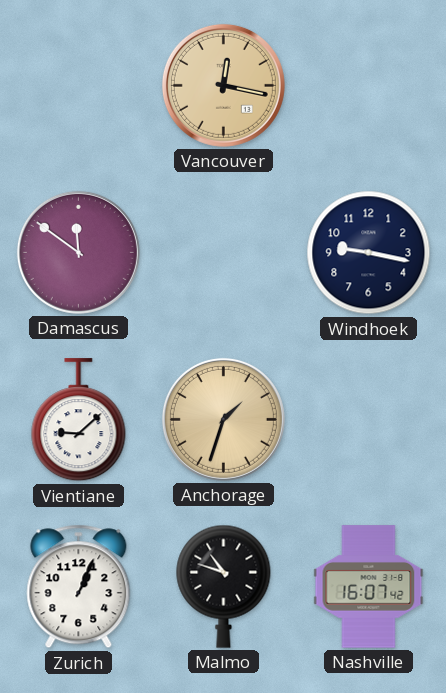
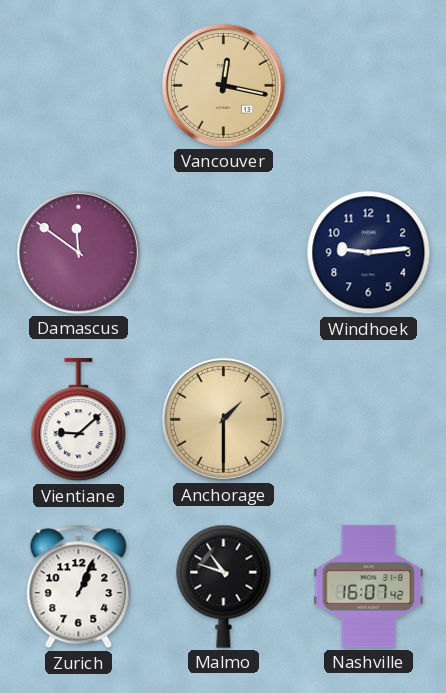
Windhoek: 9:17 -> 9:14 (369, 253)
Anchorage: 1:33 -> 1:30 (223, 419)
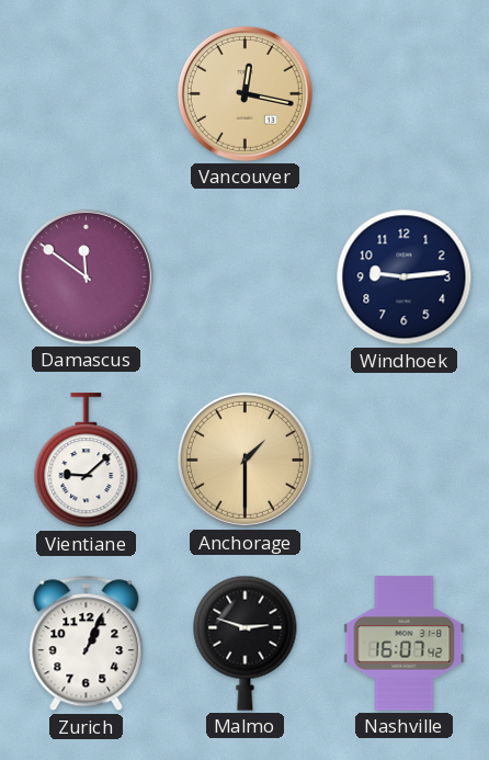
Malmo: 10:48 -> 2:48 (246, 643)
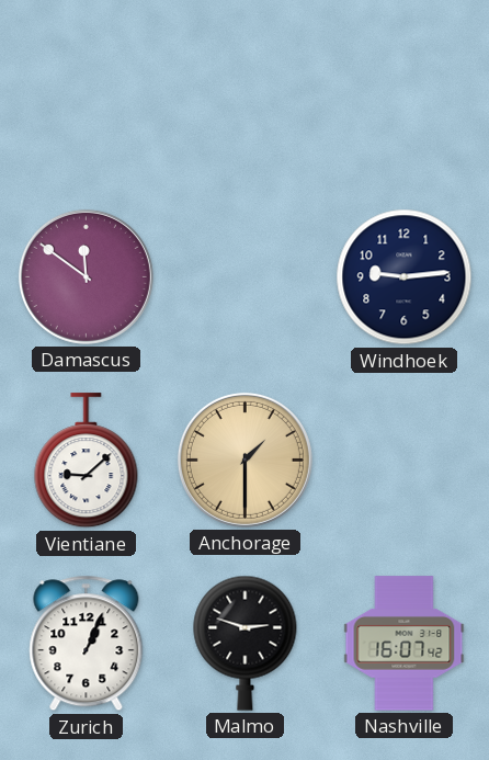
Vancouver: 12:17 -> none (244, 93)
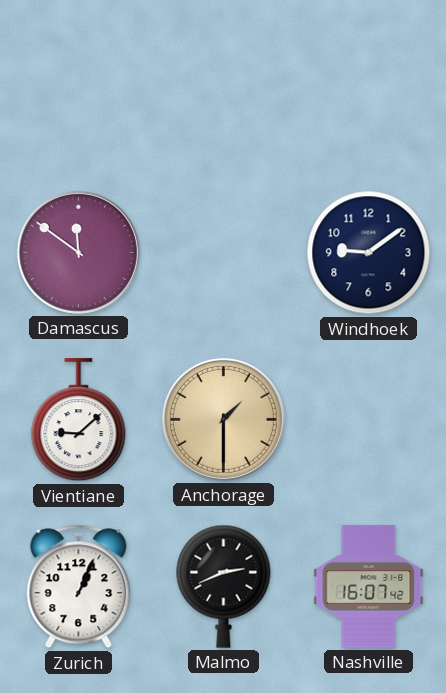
Windhoek: 9:14 -> 9:09 (369, 253)
Malmo: 2:48 -> 2:41 (224, 586)
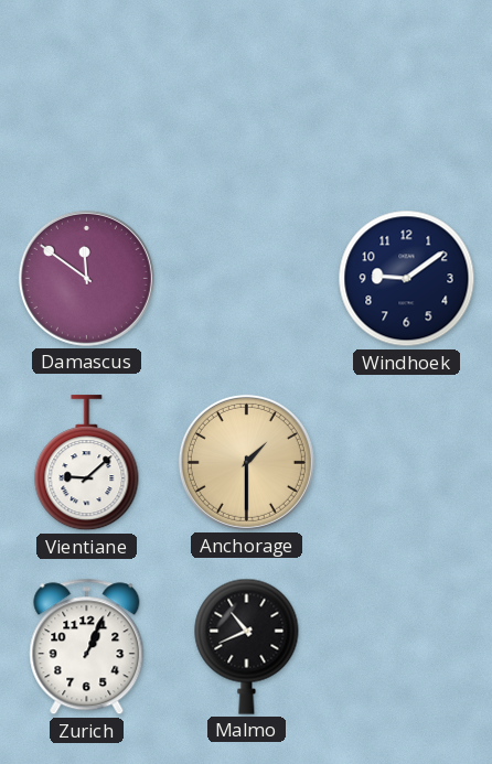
Malmo: 2:41 -> 10:41 (247, 646)
Nashville: 16:07 -> none (369, 587)
